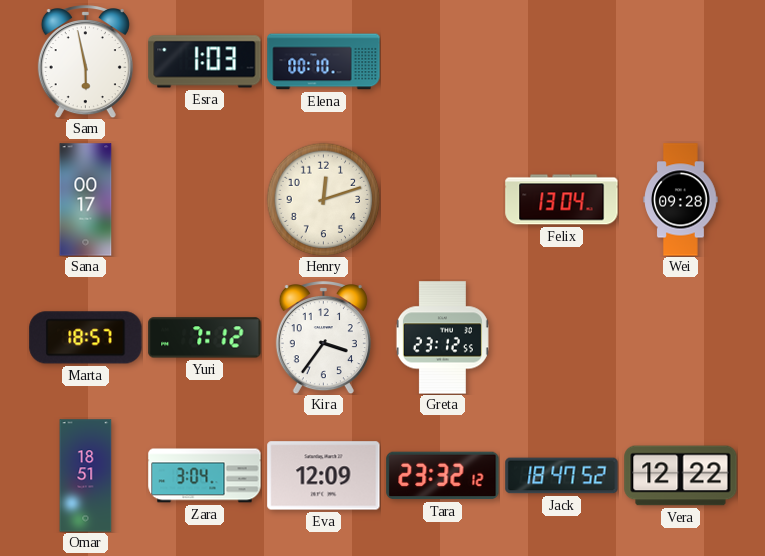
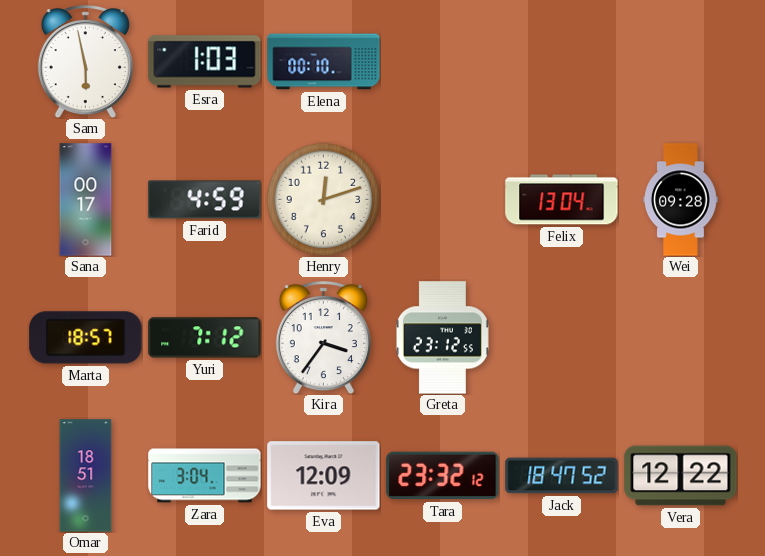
Farid: none -> 4:59 (205, 200)
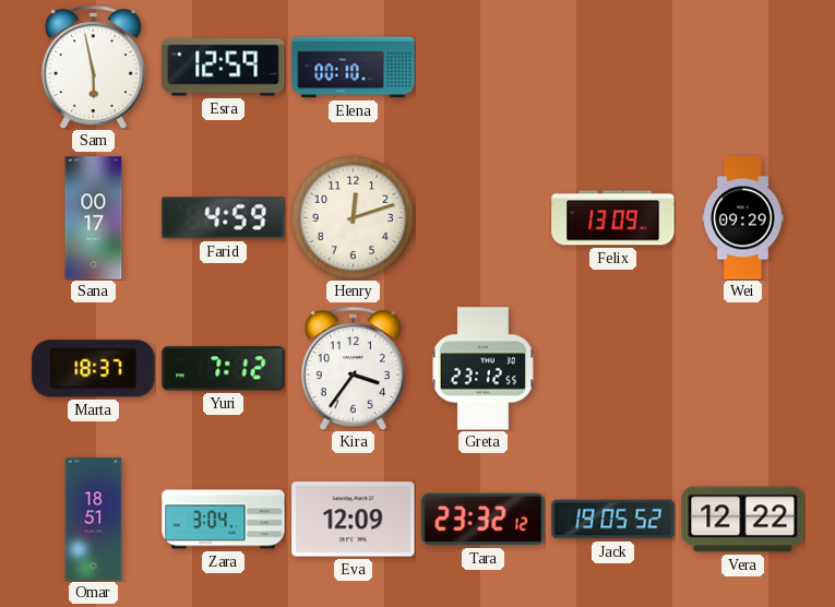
Esra: 1:03 -> 12:59 (224, 68)
Felix: 13:04 -> 13:09 (613, 218)
Wei: 09:28 -> 09:29 (743, 218)
Marta: 18:57 -> 18:37 (94, 369)
Jack: 18:47 -> 19:05 (613, 520)
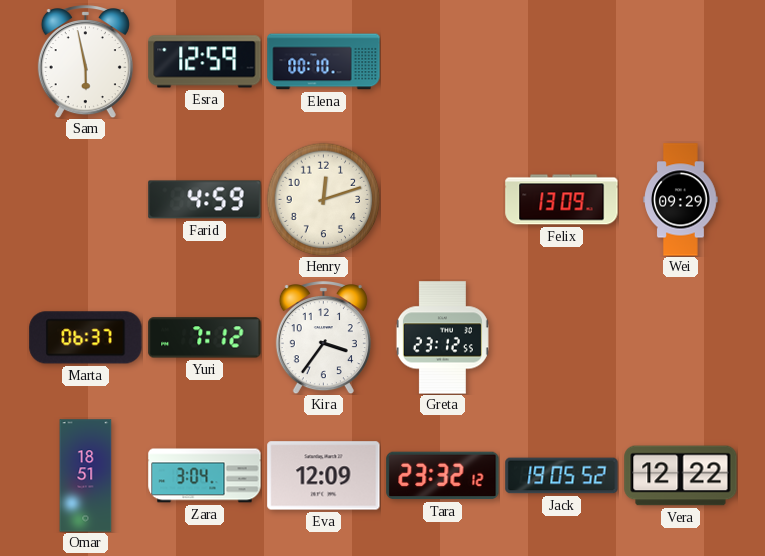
Sana: 00:17 -> none (94, 218)
Marta: 18:37 -> 06:37 (86, 338)
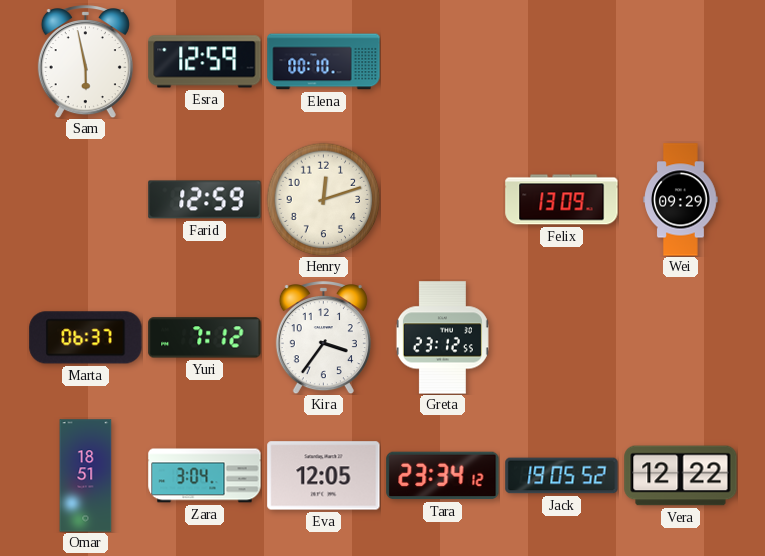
Farid: 4:59 -> 12:59 (205, 200)
Eva: 12:09 -> 12:05 (324, 476)
Tara: 23:32 -> 23:34 (443, 476)
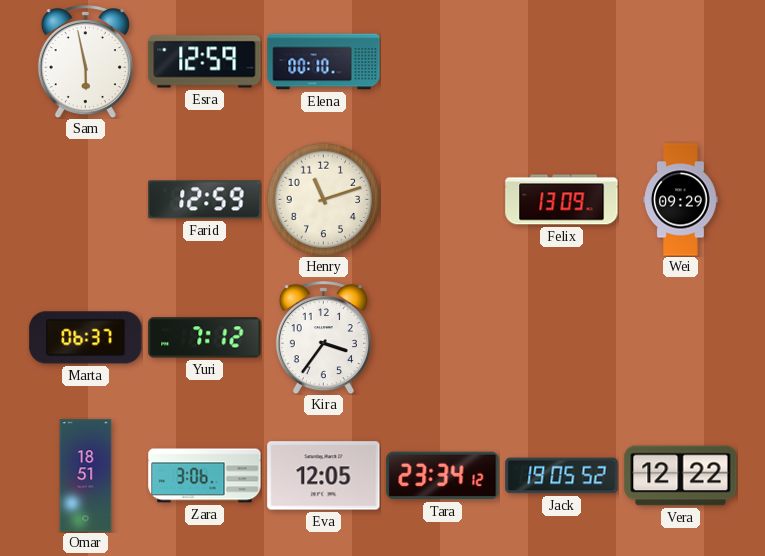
Henry: 12:12 -> 11:12 (323, 199)
Greta: 23:12 -> none (442, 338)
Zara: 3:04 -> 3:06 (205, 476)
